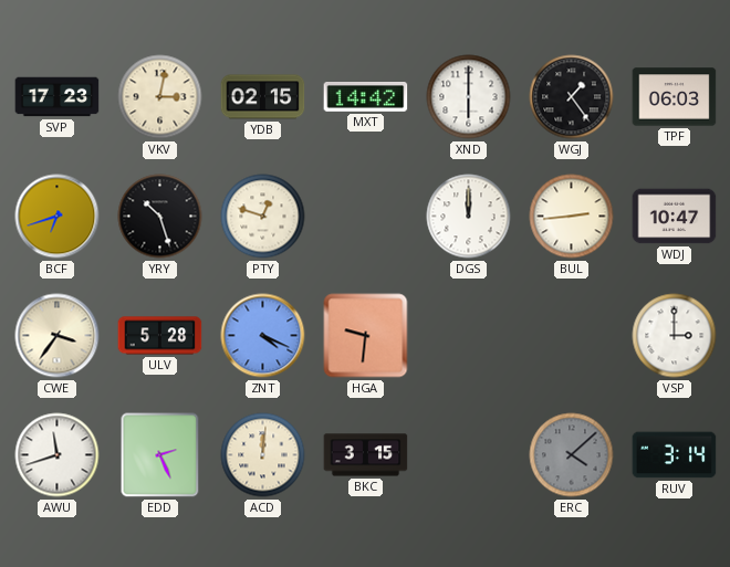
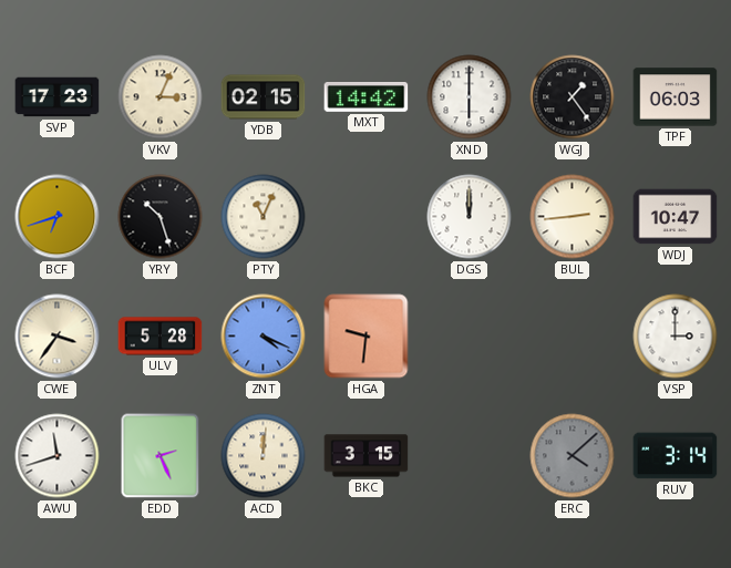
VKV: 3:02 -> 3:04 (161, 97)
PTY: 12:48 -> 11:04 (264, 217)
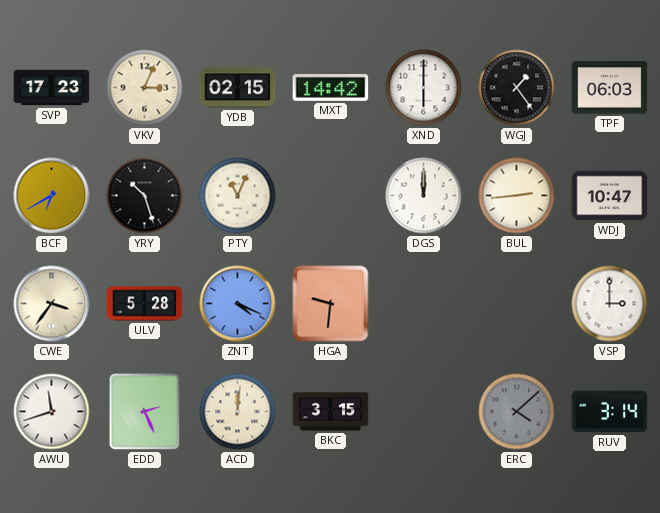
BCF: 6:42 -> 6:40 (52, 196)
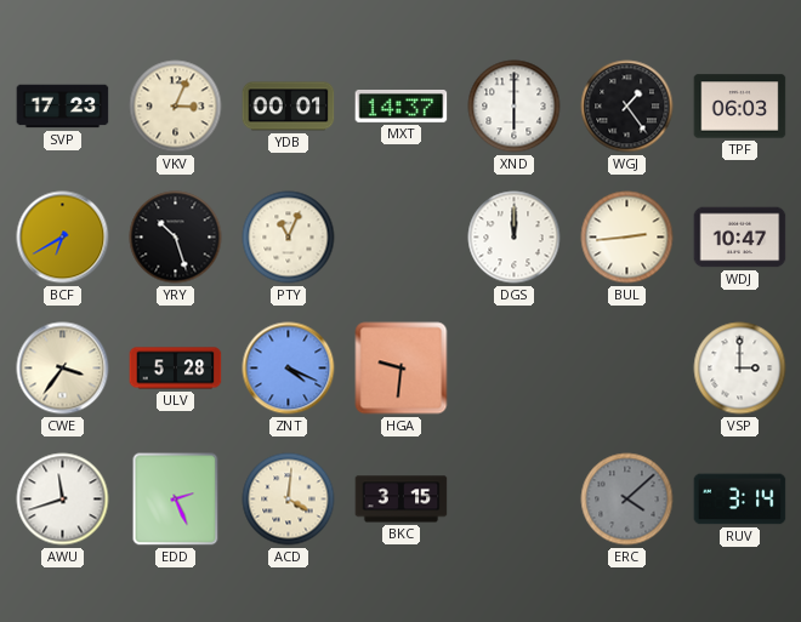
YDB: 02:15 -> 00:01 (289, 107)
MXT: 14:42 -> 14:37 (402, 107)
ACD: 12:01 -> 4:01 (289, 500)
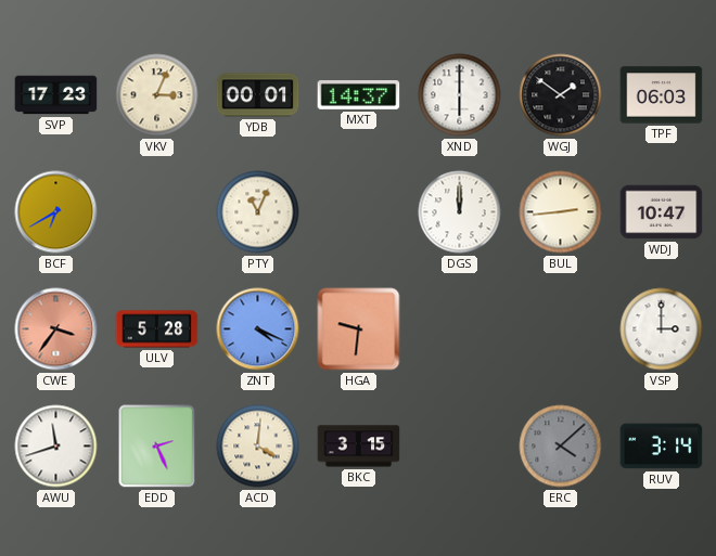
WGJ: 1:24 -> 1:51 (561, 95)
YRY: 10:27 -> none (176, 238)
CWE dial: cream -> salmon (56, 329)
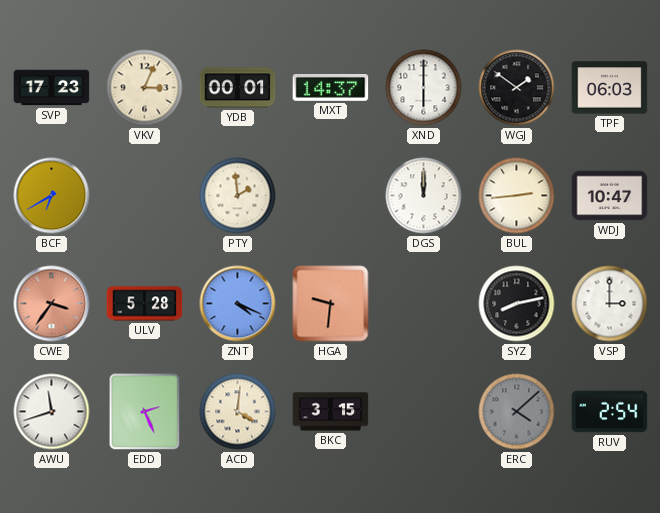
PTY: 11:04 -> 1:59 (238, 196)
SYZ: none -> 8:13 (517, 304)
RUV: 3:14 -> 2:54 (610, 412)
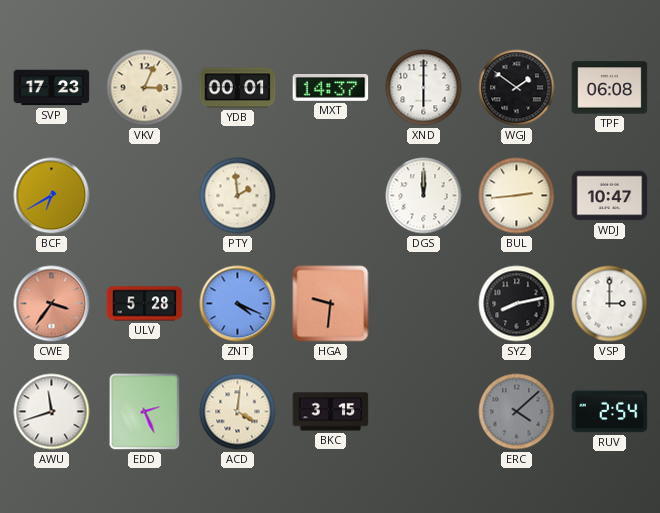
TPF: 06:03 -> 06:08 (610, 88)
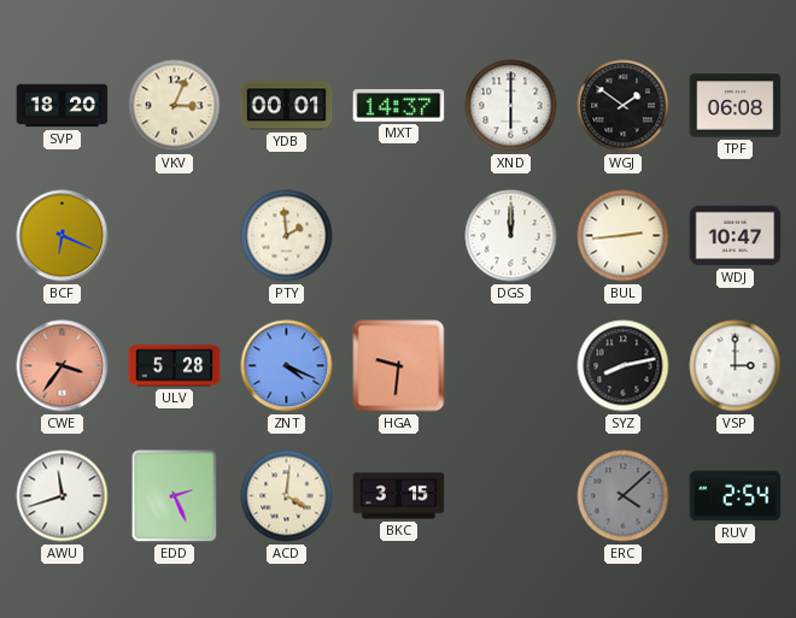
SVP: 17:23 -> 18:20 (63, 106)
BCF: 6:40 -> 6:19 (63, 236)
